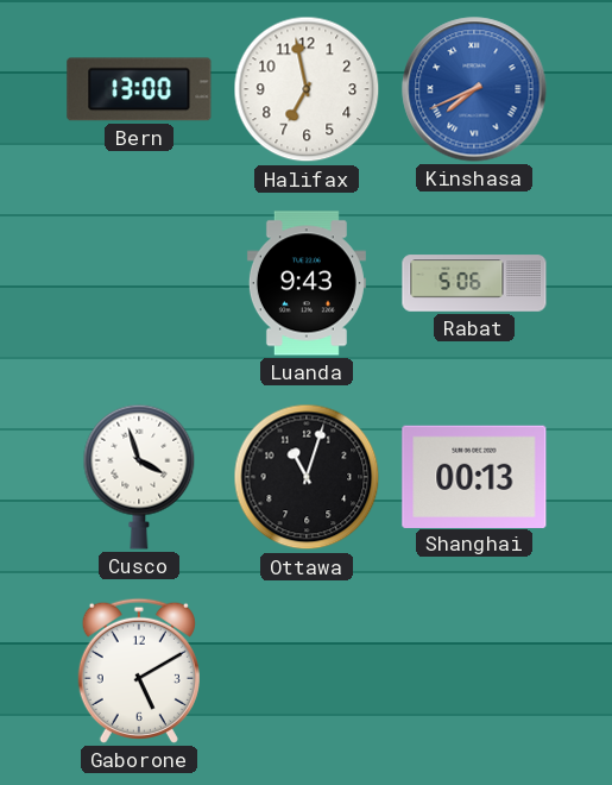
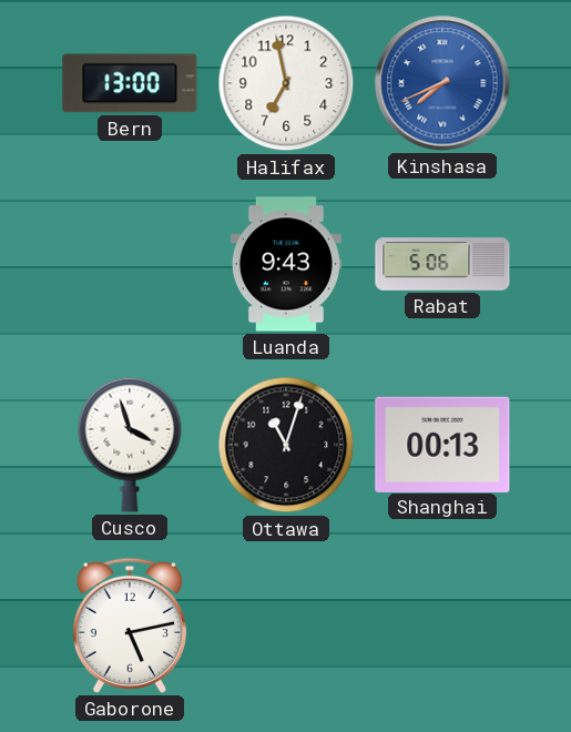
Gaborone: 5:10 -> 5:13 (130, 626)
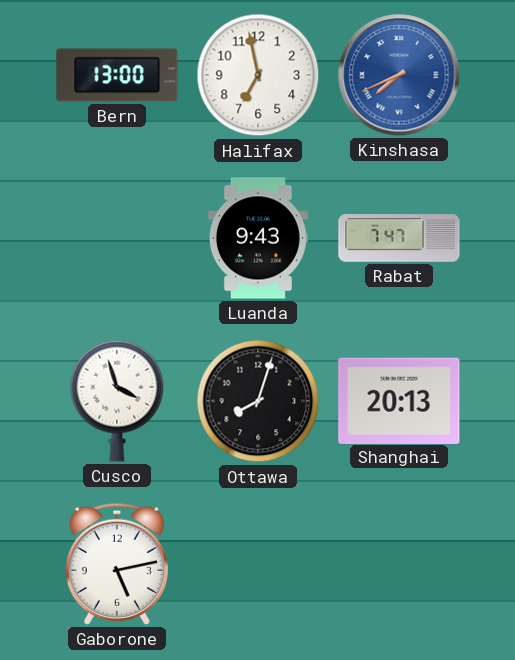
Rabat: 5:06 -> 7:47 (399, 238)
Ottawa: 11:03 -> 8:03 (258, 401)
Shanghai: 00:13 -> 20:13 (399, 400)
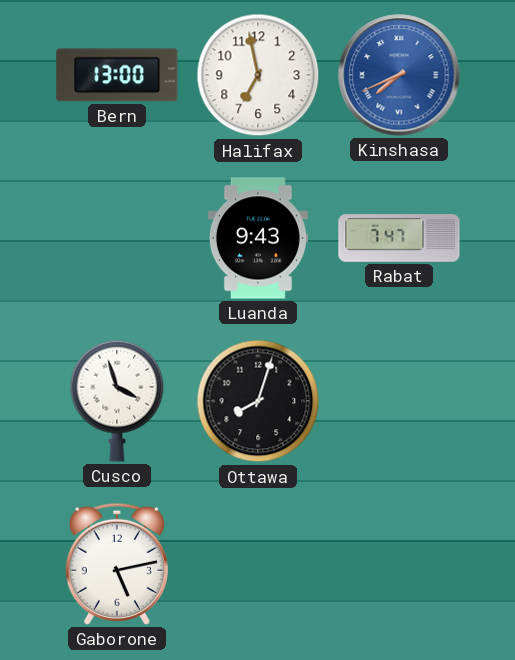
Shanghai: 20:13 -> none (399, 400)
